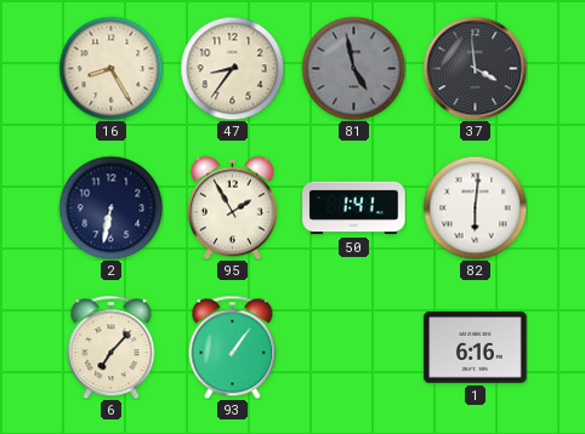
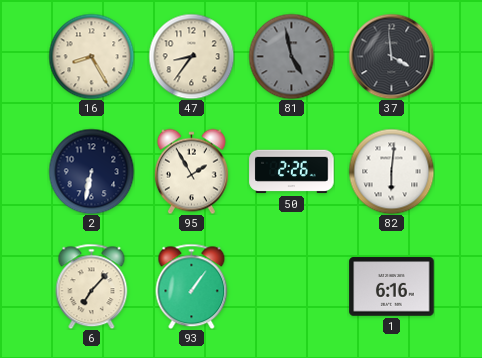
50: 1:41 -> 2:26 (292, 172)
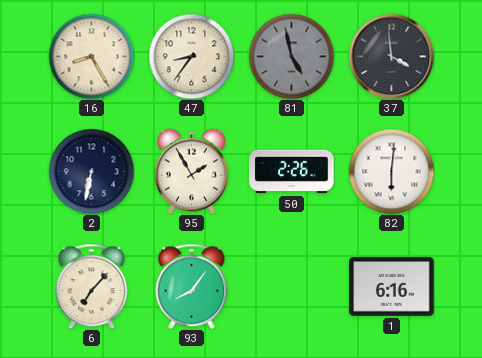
93: 1:06 -> 8:06 (192, 286)
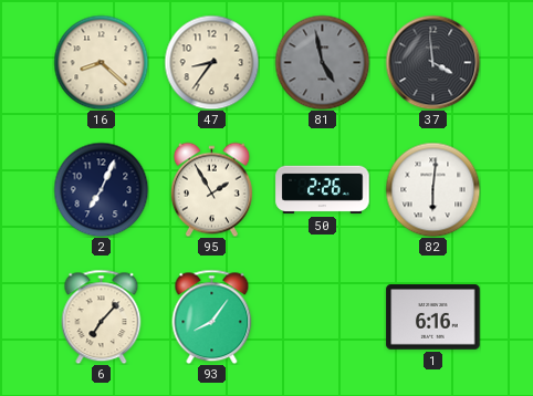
16: 8:25 -> 8:22 (101, 62)
2: 6:32 -> 7:04 (101, 189)
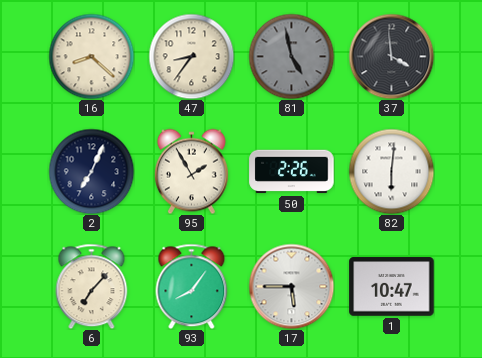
17: none -> 5:45 (291, 286)
1: 6:16 -> 10:47 (392, 287)
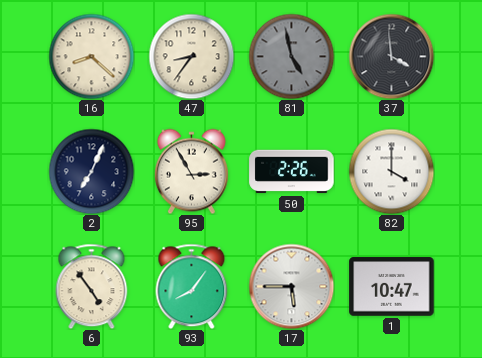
95: 1:55 -> 2:55 (191, 171)
82: 6:01 -> 4:00 (391, 171)
6: 7:07 -> 4:54 (92, 286)
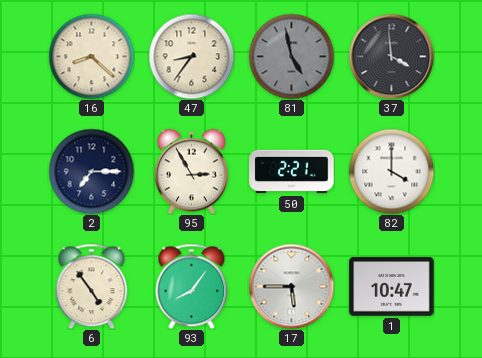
2: 7:04 -> 7:15 (91, 171)
50: 2:26 -> 2:21 (292, 172)
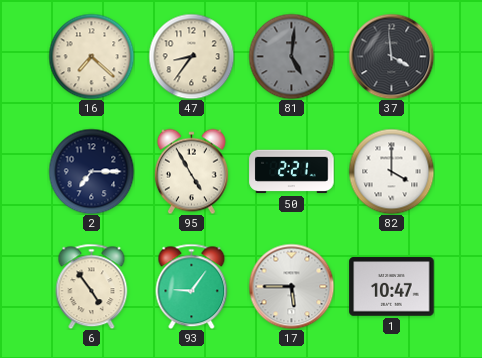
16: 8:22 -> 7:22 (91, 56)
81: 4:58 -> 5:01 (291, 56)
95: 2:55 -> 4:55 (191, 171)
93: 8:06 -> 9:06 (192, 286)
